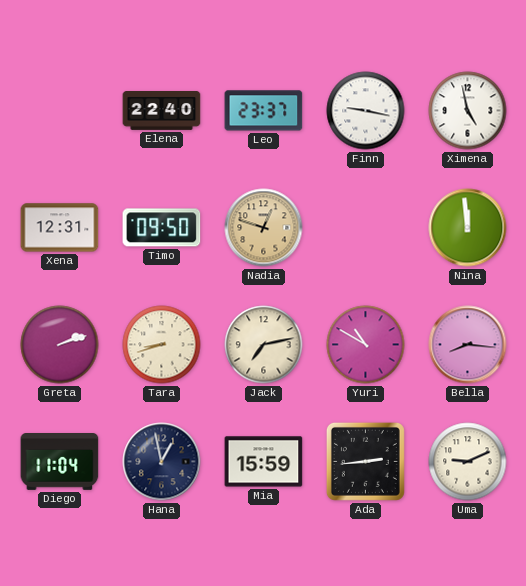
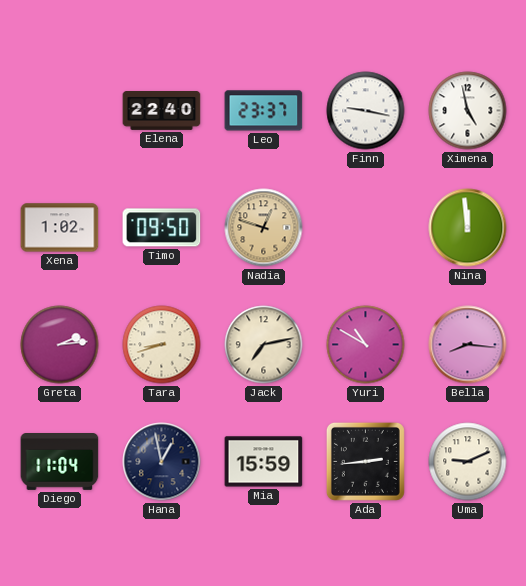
Xena: 12:31 -> 1:02 (60, 228)
Greta: 2:12 -> 2:14 (60, 345)
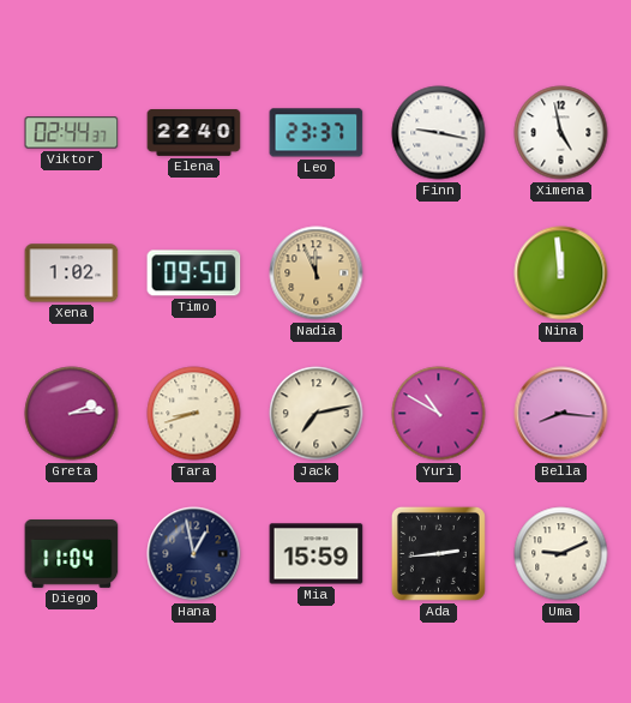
Viktor: none -> 02:44 (72, 133)
Nadia: 12:48 -> 11:56 (317, 274)
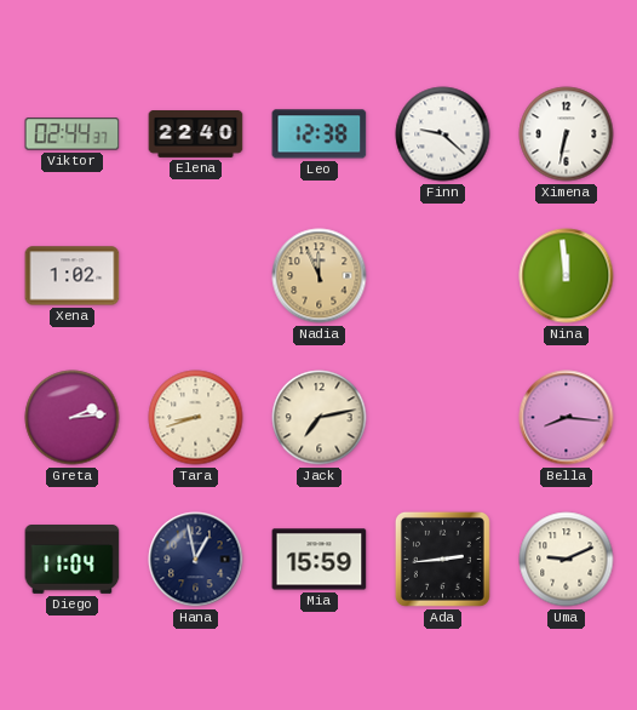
Leo: 23:37 -> 12:38 (320, 134)
Finn: 9:17 -> 9:22 (443, 134)
Ximena: 4:58 -> 6:32 (567, 134)
Timo: 09:50 -> none (194, 274)
Yuri: 10:50 -> none (439, 414)
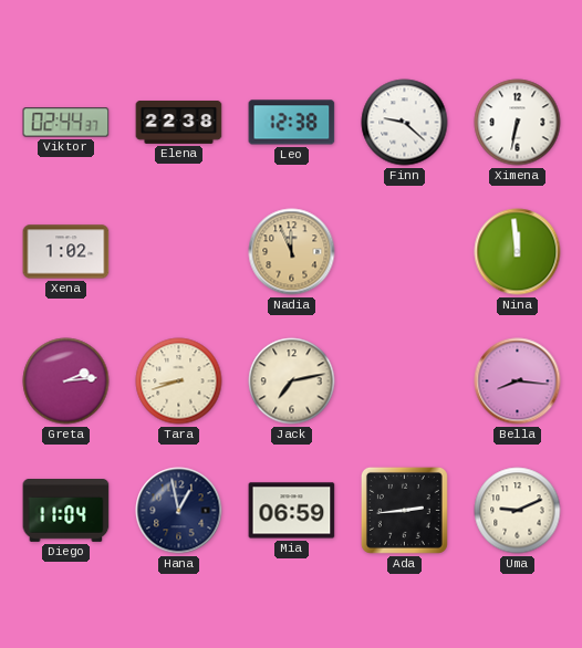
Elena: 22:40 -> 22:38 (179, 123)
Mia: 15:59 -> 06:59 (292, 511)
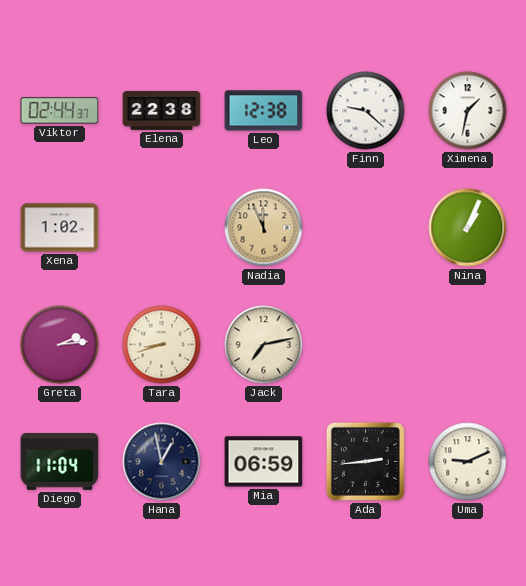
Ximena: 6:32 -> 1:32 (468, 111)
Nina: 11:59 -> 1:04 (468, 228)
Bella: 8:16 -> none (518, 382)
